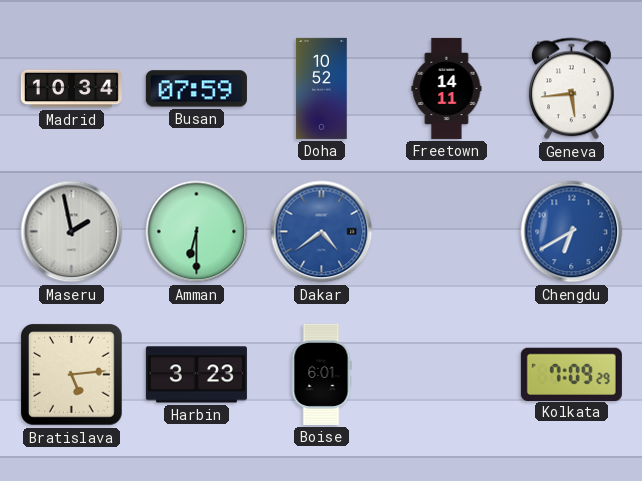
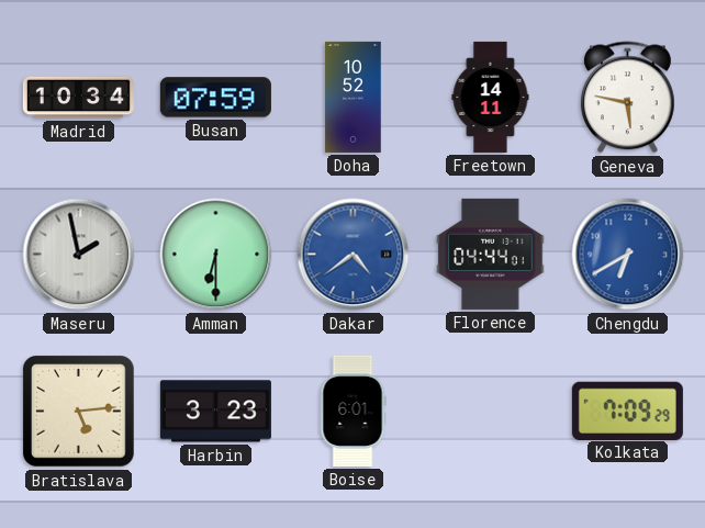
Geneva: 5:44 -> 5:47 (627, 98)
Florence: none -> 04:44 (491, 254)
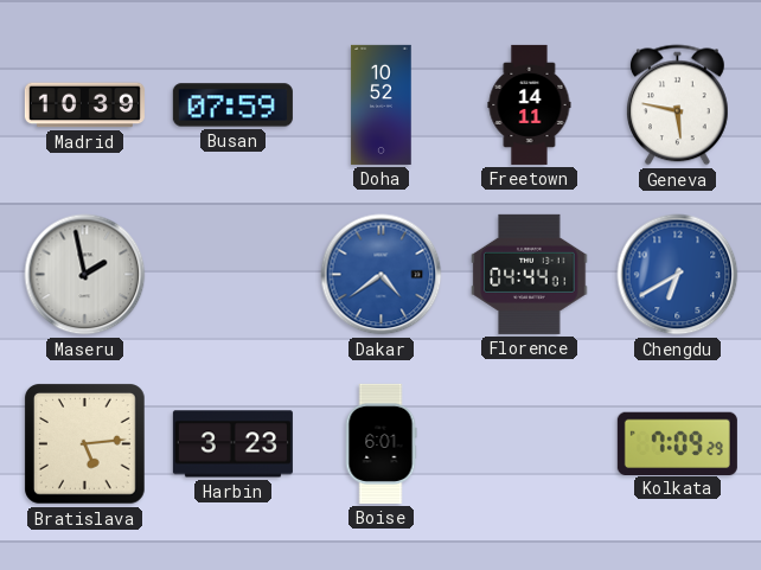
Madrid: 10:34 -> 10:39 (84, 105)
Amman: 6:30 -> none (216, 255)
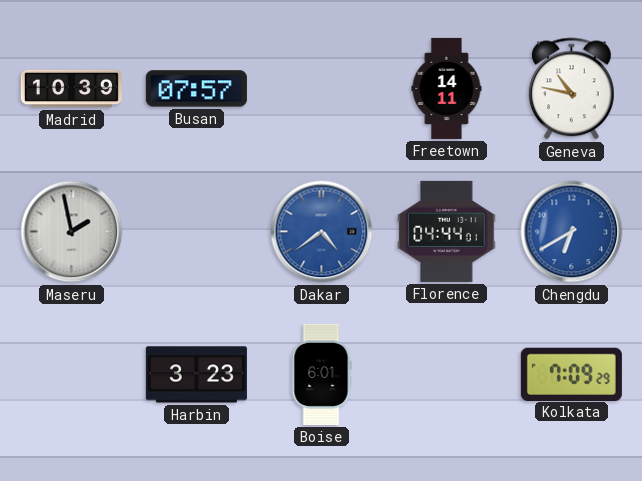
Busan: 07:59 -> 07:57 (196, 89)
Doha: 10:52 -> none (382, 104)
Geneva: 5:47 -> 10:47 (571, 89)
Bratislava: 5:14 -> none (85, 444)
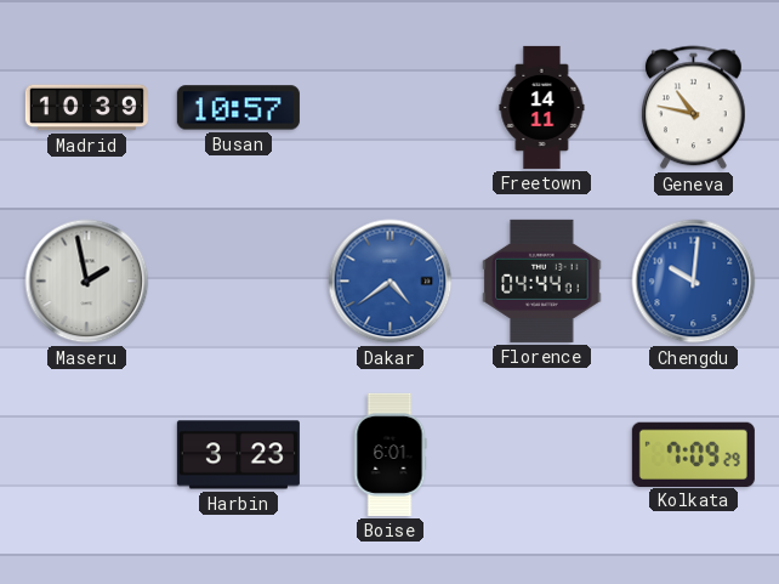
Busan: 07:57 -> 10:57 (238, 108)
Chengdu: 6:40 -> 10:01 (694, 282)
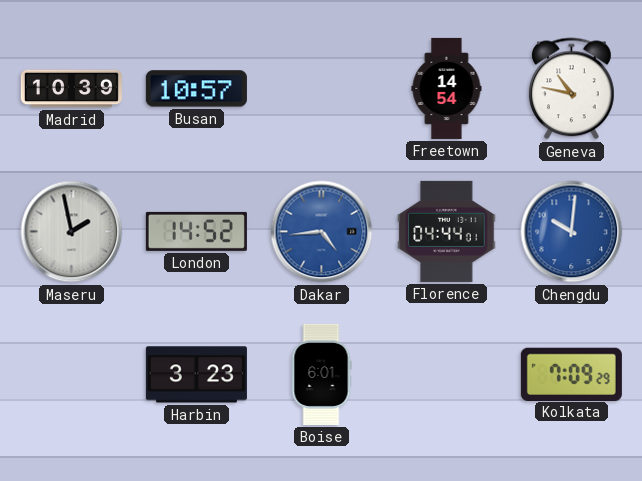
Freetown: 14:11 -> 14:54 (447, 88)
London: none -> 14:52 (196, 231)
Dakar: 4:39 -> 4:44 (322, 232)
